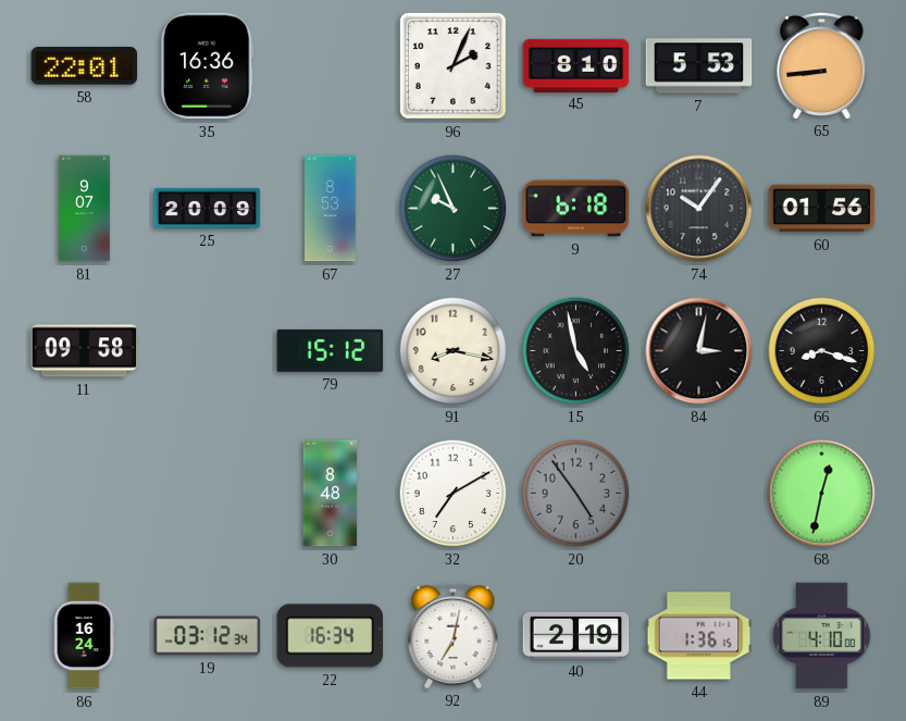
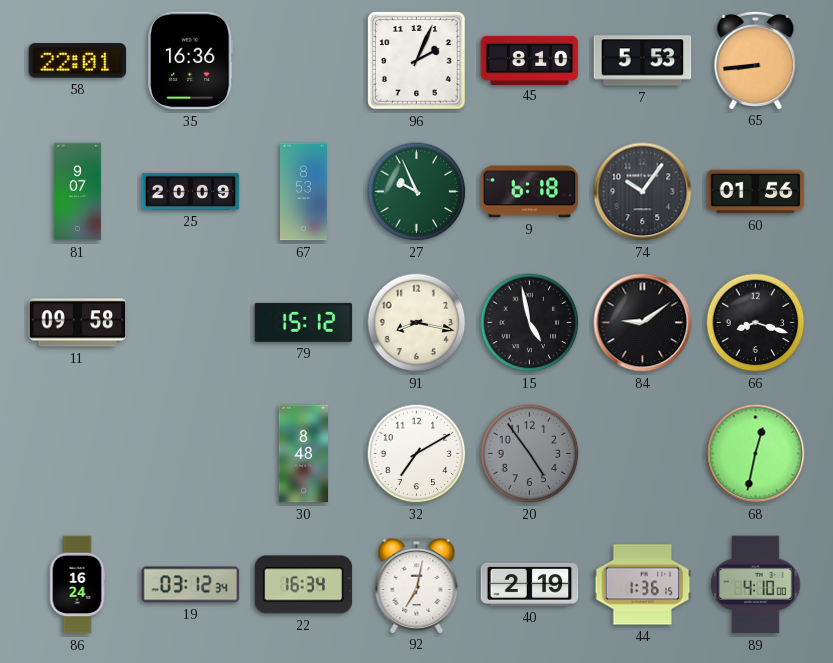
84: 3:02 -> 9:09 (643, 323)
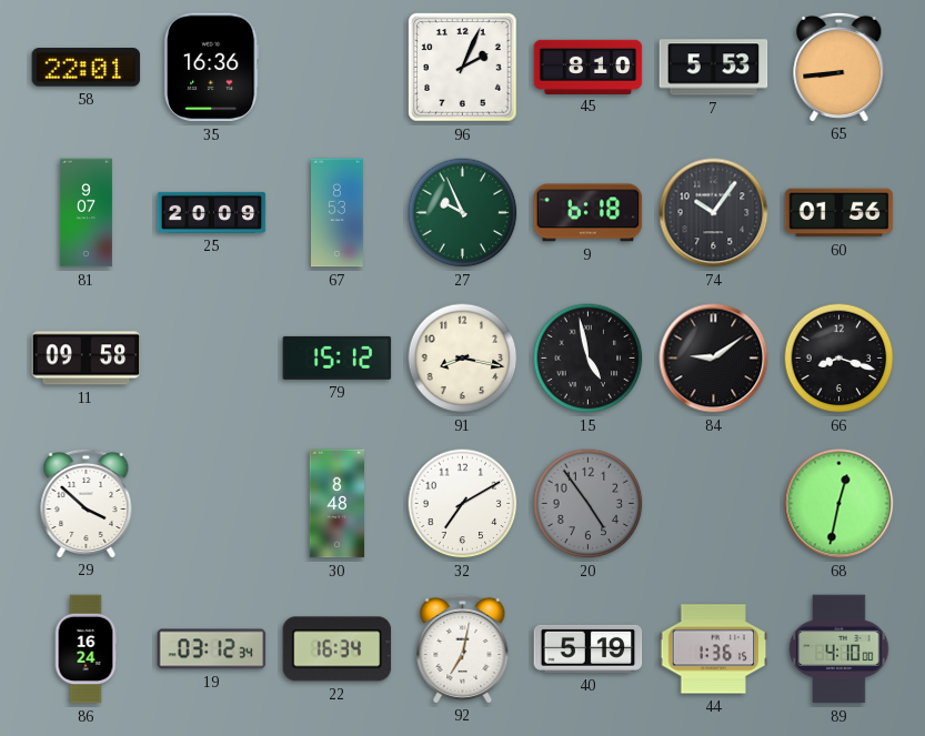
29: none -> 3:52 (87, 503)
40: 2:19 -> 5:19 (589, 648)
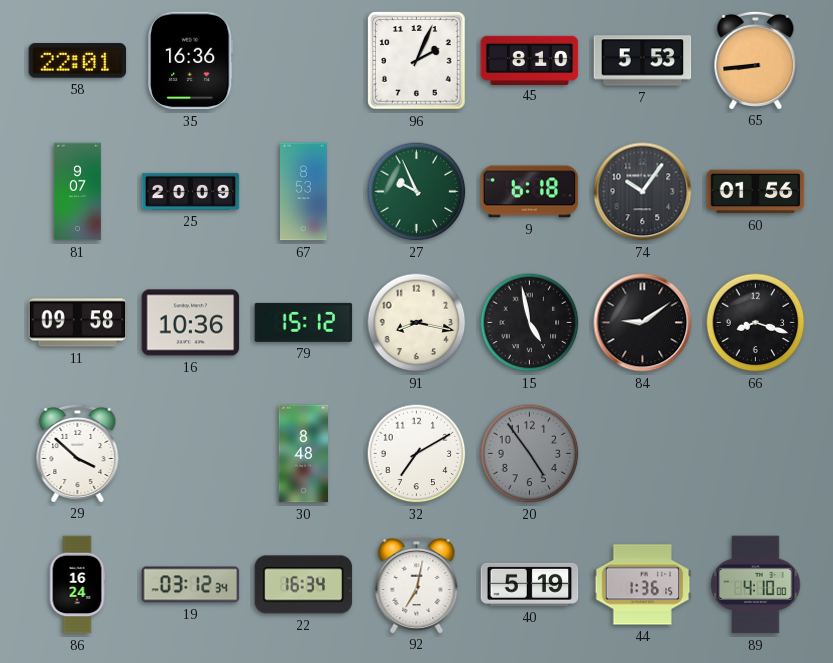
16: none -> 10:36 (191, 323)
68: 12:32 -> none (839, 504)
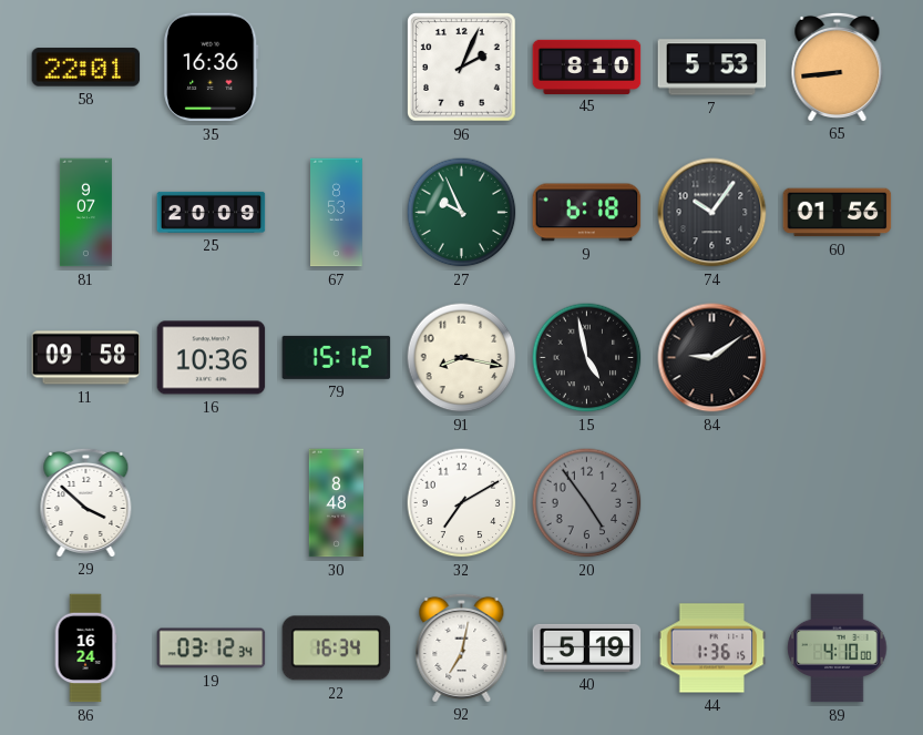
66: 8:18 -> none (756, 323)
